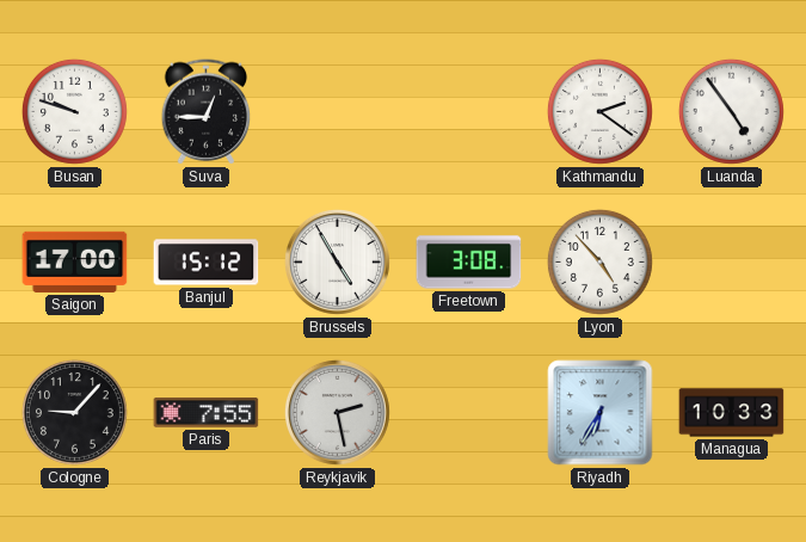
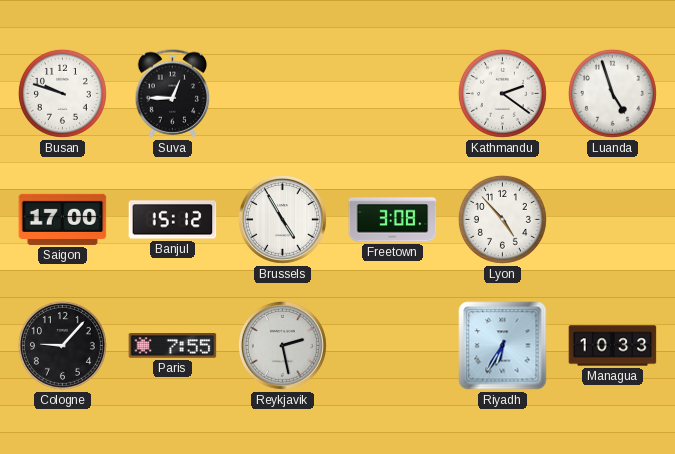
Luanda: 4:54 -> 4:57 (612, 93)
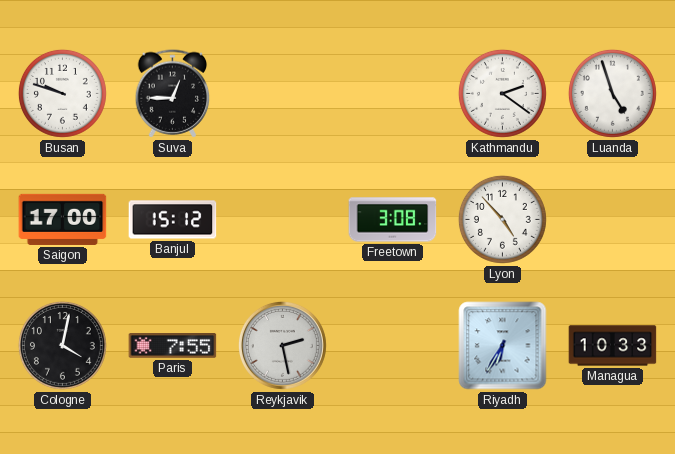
Brussels: 4:55 -> none (282, 219)
Cologne: 9:07 -> 4:02 (62, 345)
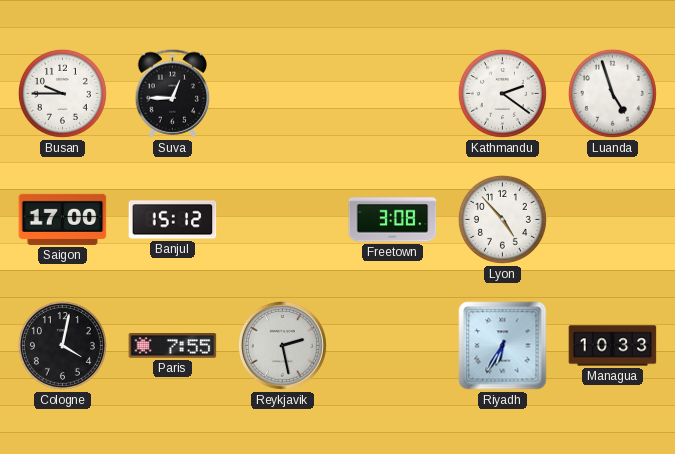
Busan: 9:48 -> 9:45 (62, 93)
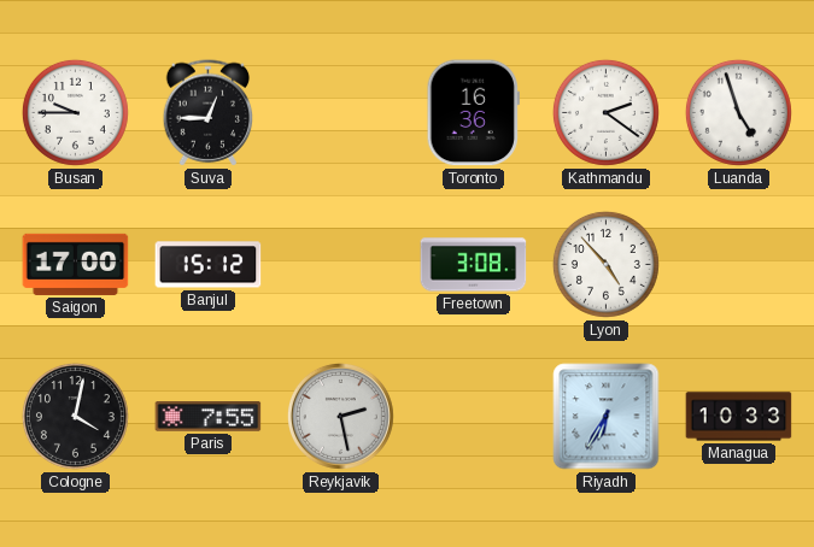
Toronto: none -> 16:36 (473, 113)
